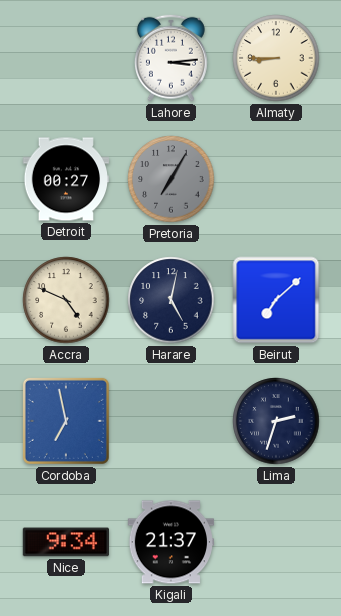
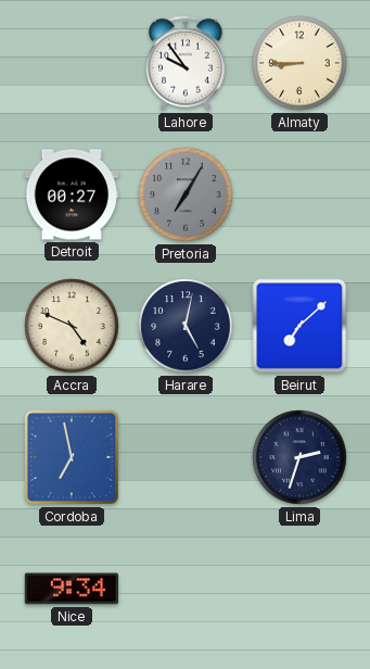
Lahore: 3:14 -> 9:54 (186, 63)
Kigali: 21:37 -> none (171, 542)
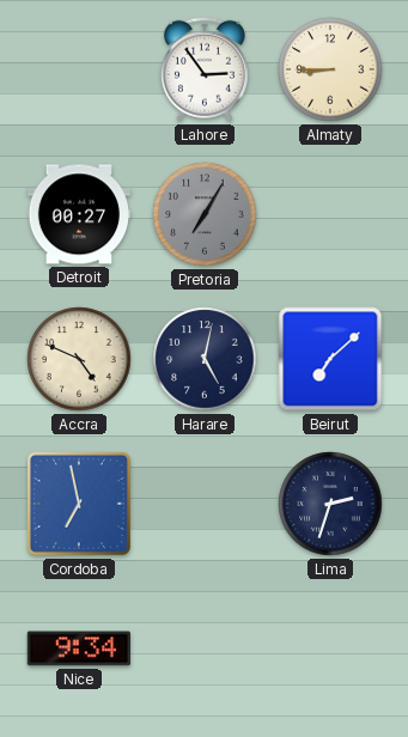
Lahore: 9:54 -> 2:54 (205, 69)
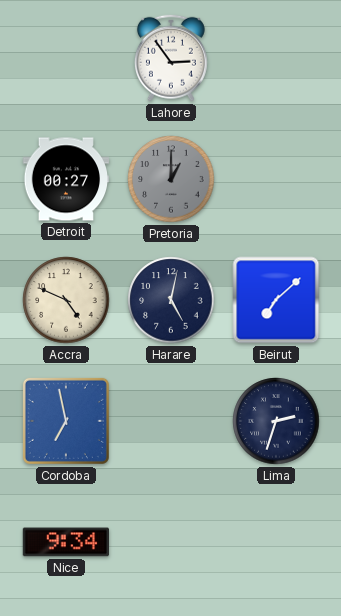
Almaty: 8:45 -> none (330, 69)
Pretoria: 7:05 -> 1:00 (171, 179)
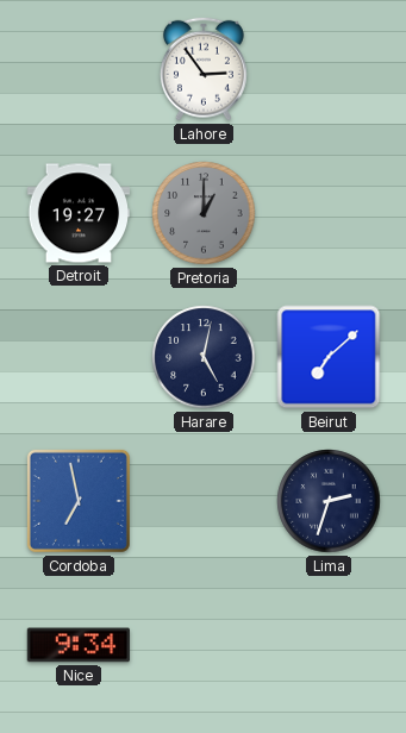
Detroit: 00:27 -> 19:27 (79, 213)
Accra: 4:49 -> none (66, 300)
